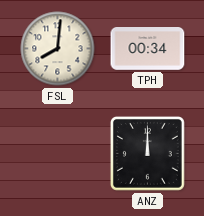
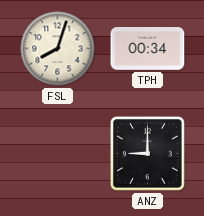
FSL: 8:01 -> 8:03 (58, 49)
ANZ: 12:00 -> 9:00 (147, 153)
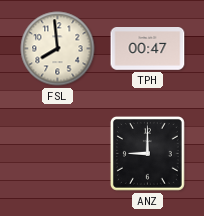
FSL: 8:03 -> 7:59 (58, 49)
TPH: 00:34 -> 00:47 (148, 49)
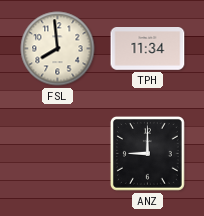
TPH: 00:47 -> 11:34 (148, 49)
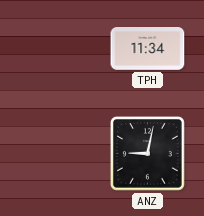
FSL: 7:59 -> none (58, 49)
ANZ: 9:00 -> 9:02 (147, 153)
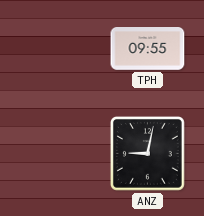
TPH: 11:34 -> 09:55 (148, 49)
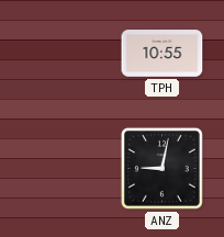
TPH: 09:55 -> 10:55 (163, 54)
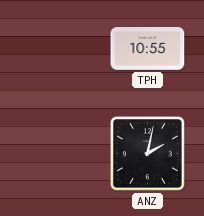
ANZ: 9:02 -> 2:02 (147, 153)
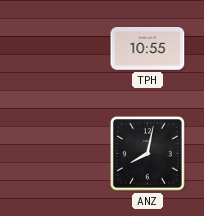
ANZ: 2:02 -> 8:02 (147, 153)
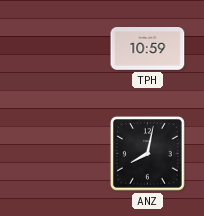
TPH: 10:55 -> 10:59 (148, 49)
